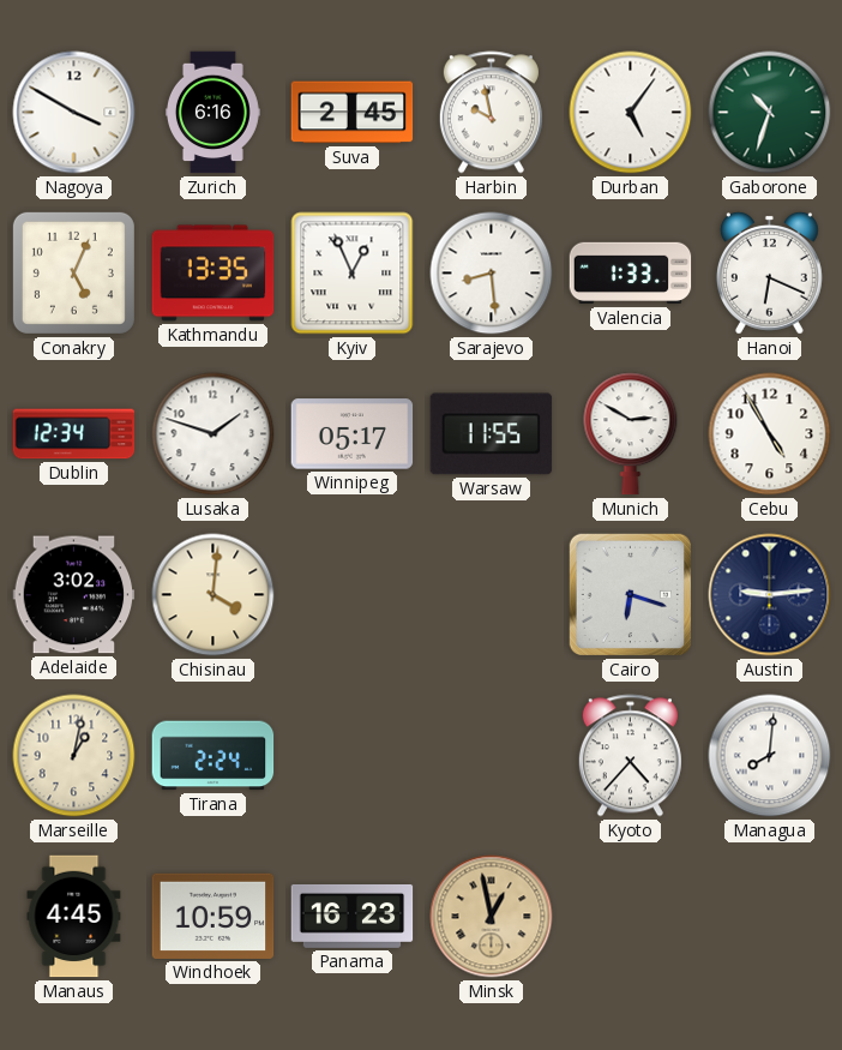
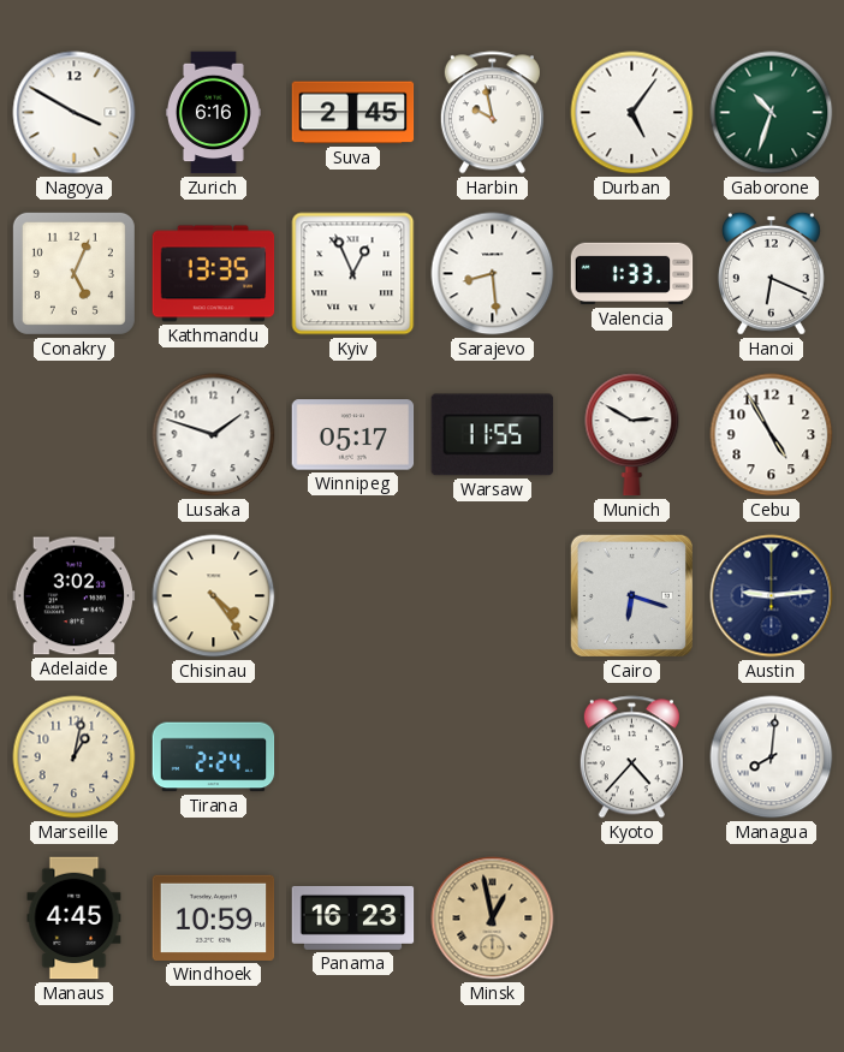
Dublin: 12:34 -> none (74, 434)
Chisinau: 4:01 -> 4:24 (214, 596)
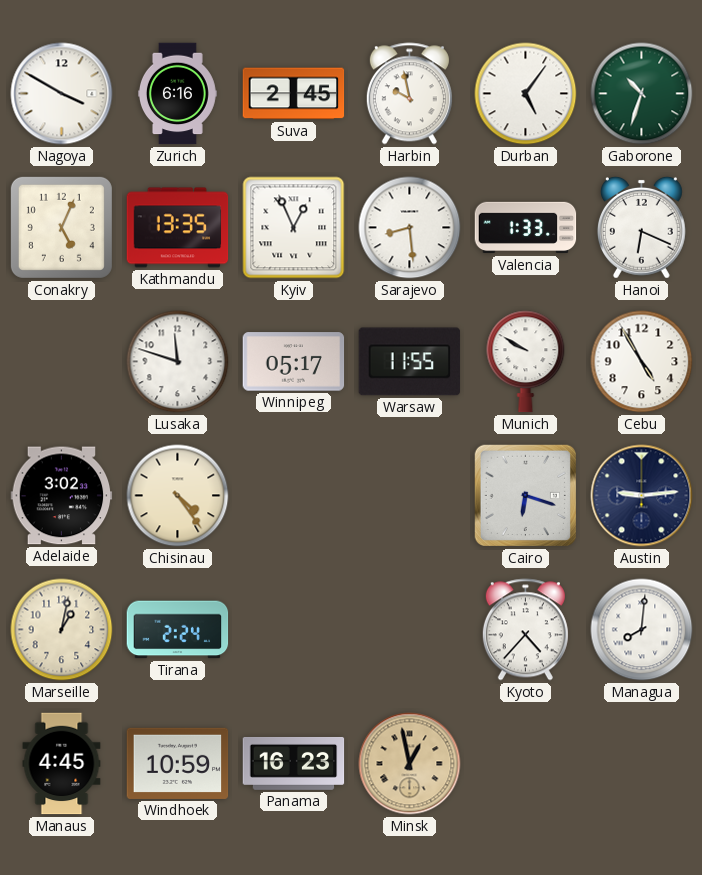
Lusaka: 1:48 -> 11:48 (178, 362)
Munich: 2:50 -> 9:50 (526, 362)
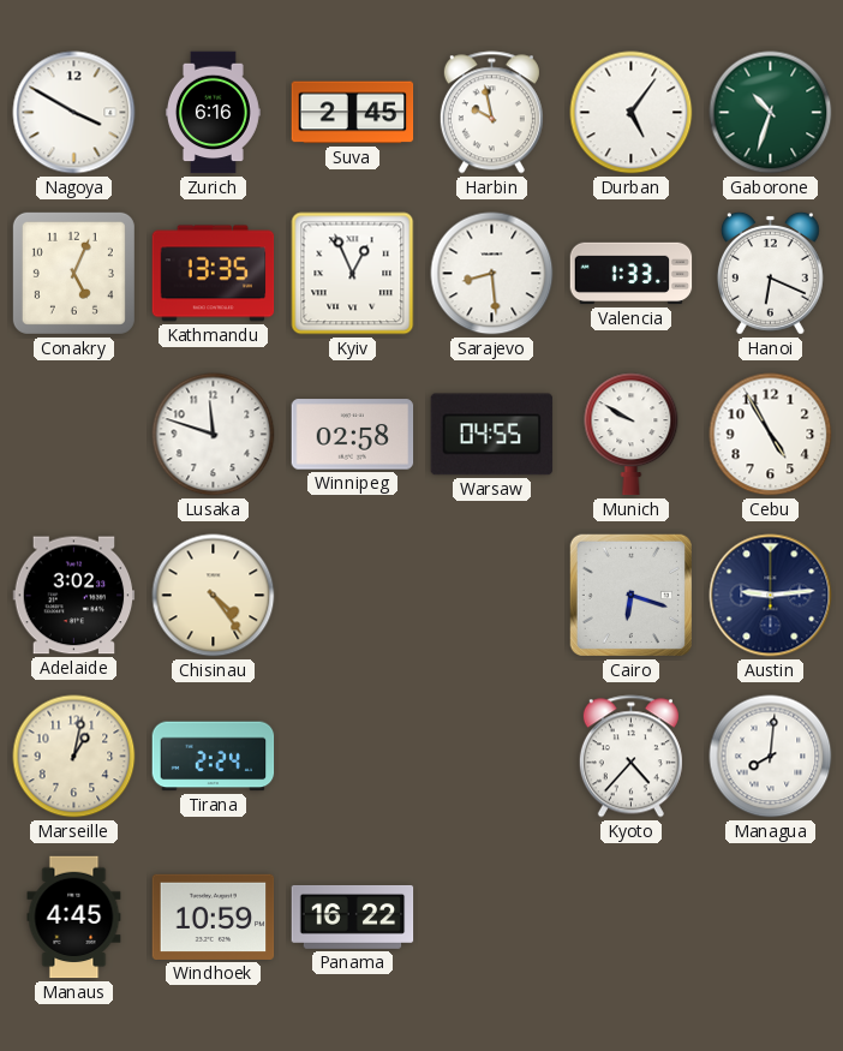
Winnipeg: 05:17 -> 02:58 (353, 435)
Warsaw: 11:55 -> 04:55 (492, 435)
Panama: 16:23 -> 16:22 (353, 916)
Minsk: 12:58 -> none (410, 764)
